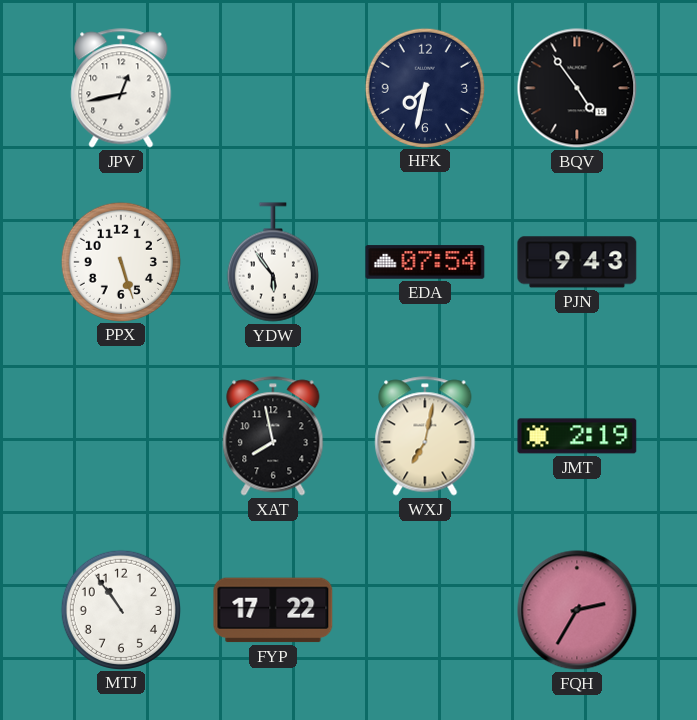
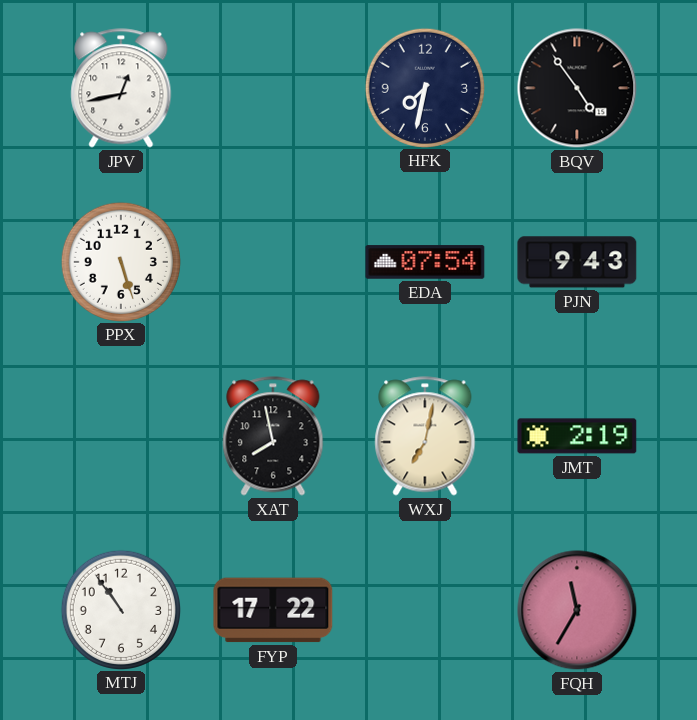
YDW: 5:54 -> none (273, 262)
FQH: 2:35 -> 11:35 (577, 610)
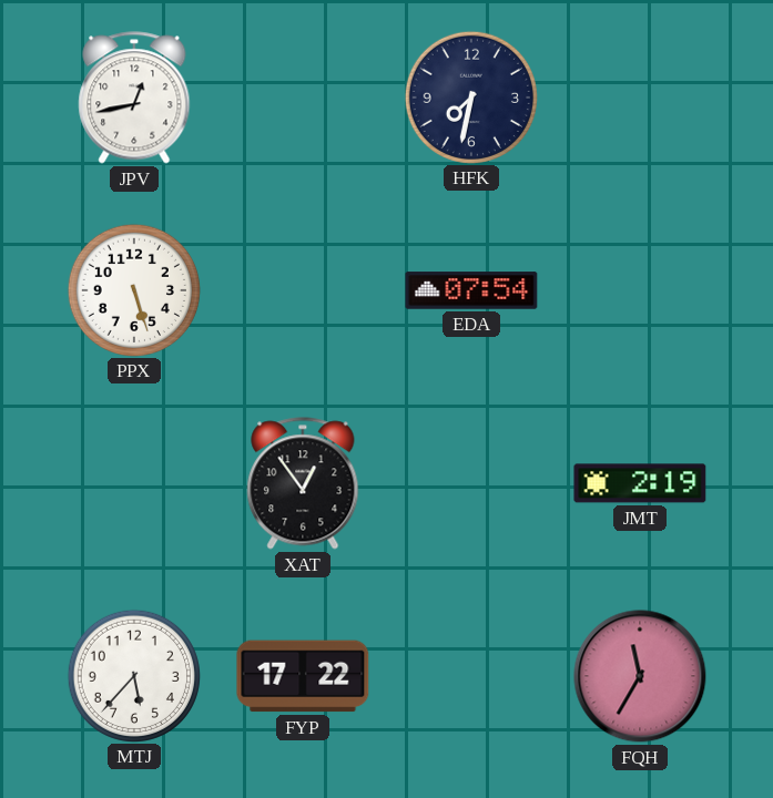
BQV: 4:54 -> none (577, 88)
PJN: 9:43 -> none (577, 262)
XAT: 7:58 -> 12:54 (303, 483)
WXJ: 7:02 -> none (425, 436)
MTJ: 10:54 -> 5:37 (133, 675)
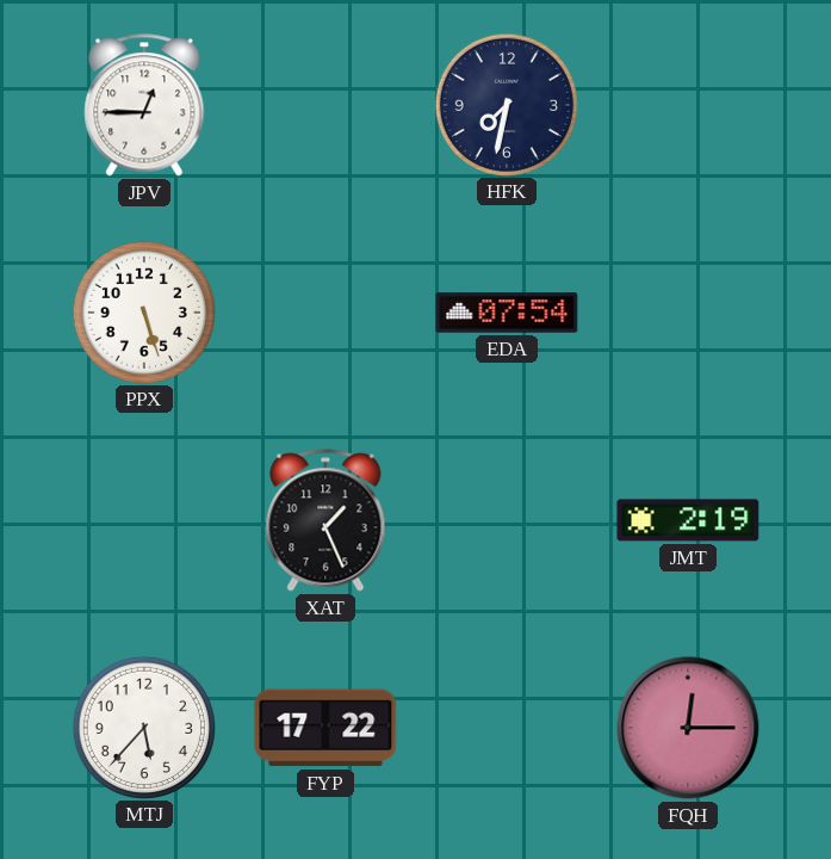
JPV: 12:43 -> 12:45 (144, 105)
XAT: 12:54 -> 1:26 (325, 520)
FQH: 11:35 -> 12:15 (688, 728)
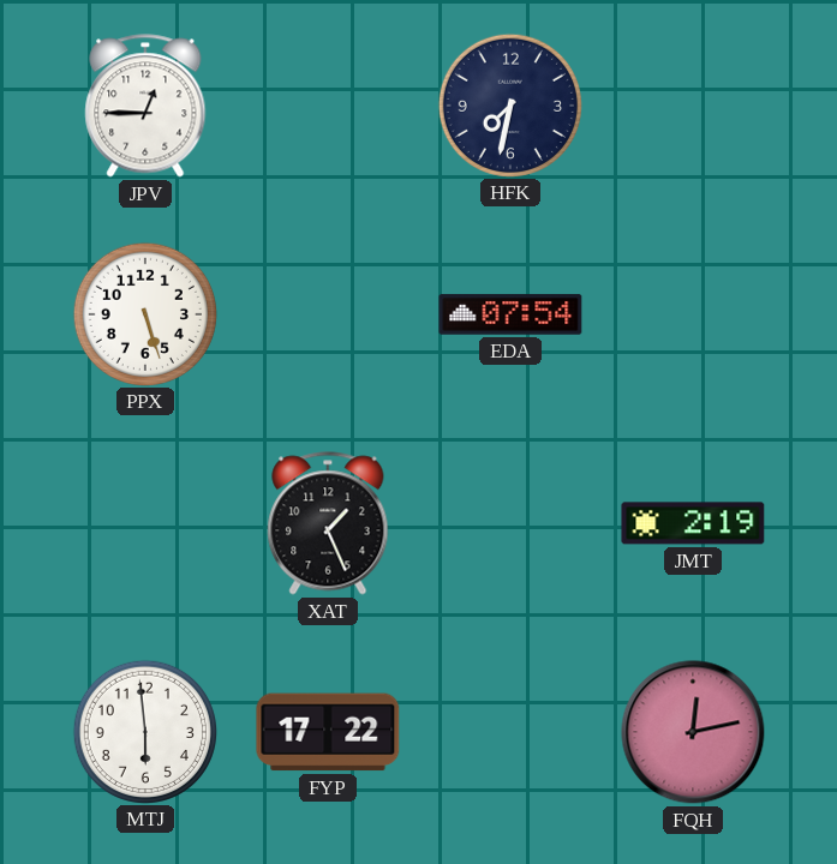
MTJ: 5:37 -> 5:59 (144, 731)
FQH: 12:15 -> 12:13 (693, 732)
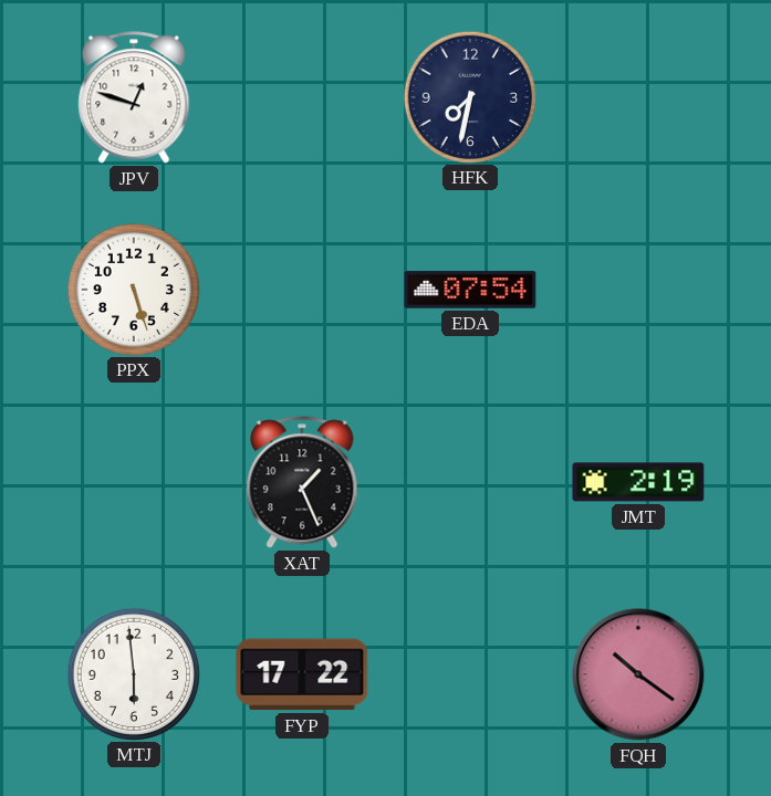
JPV: 12:45 -> 12:48 (134, 97)
FQH: 12:13 -> 10:21 (638, 674)
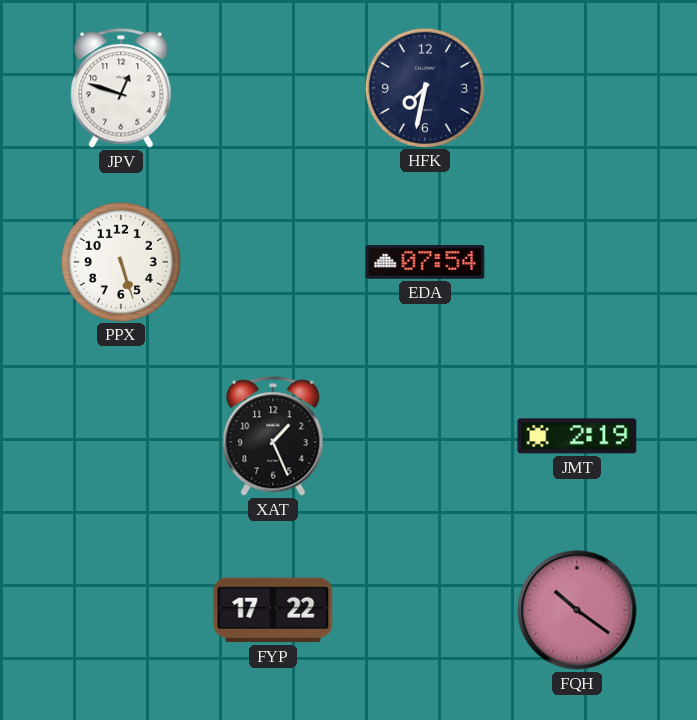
MTJ: 5:59 -> none (133, 673)
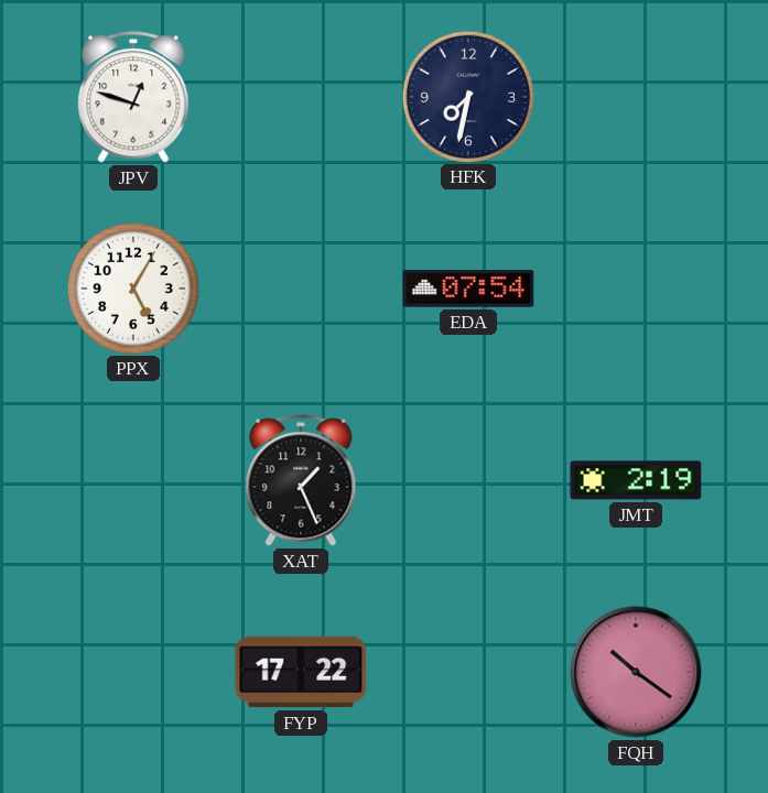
PPX: 5:27 -> 5:05 (132, 287)
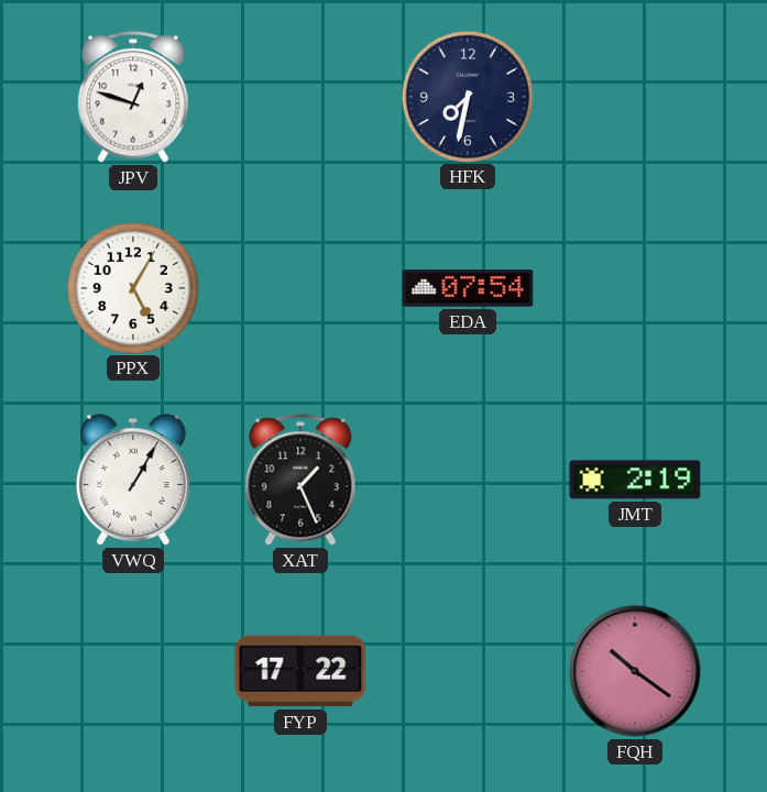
VWQ: none -> 1:05 (133, 480)
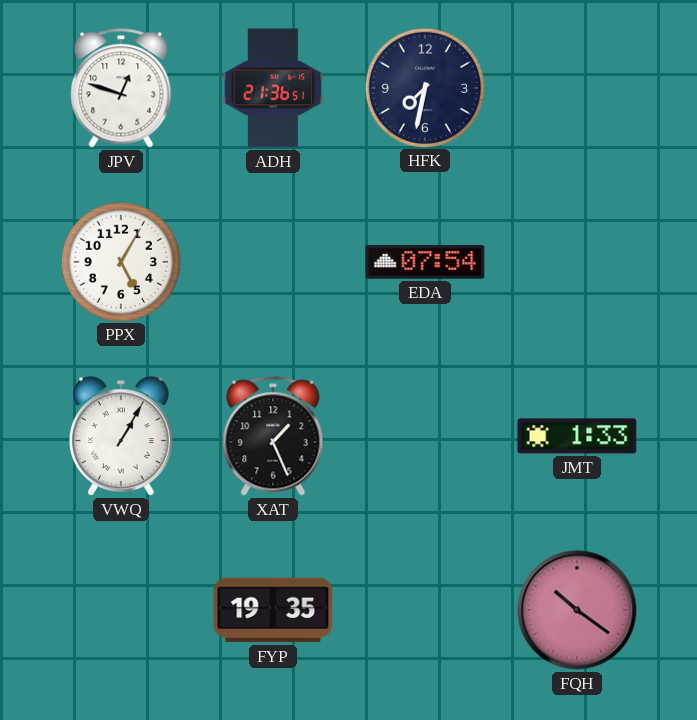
ADH: none -> 21:36 (273, 88)
JMT: 2:19 -> 1:33 (577, 436)
FYP: 17:22 -> 19:35 (273, 610)
